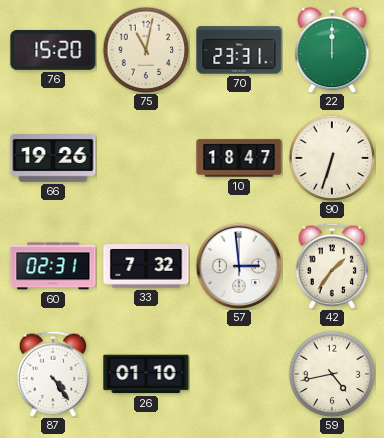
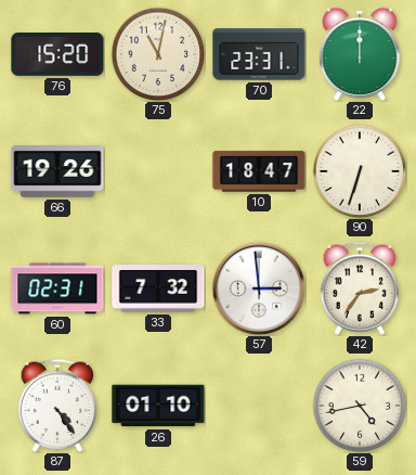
42: 1:36 -> 2:36 (360, 288)
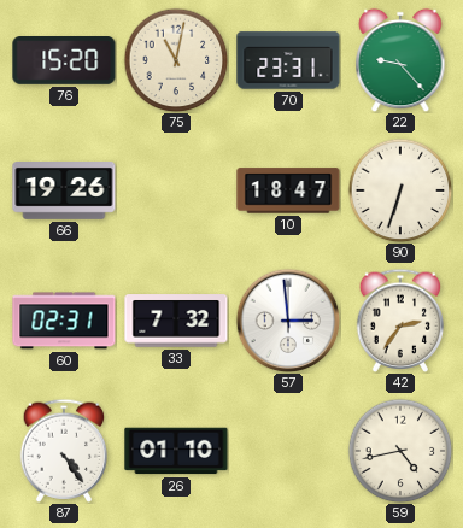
22: 12:00 -> 9:23 (400, 60)
